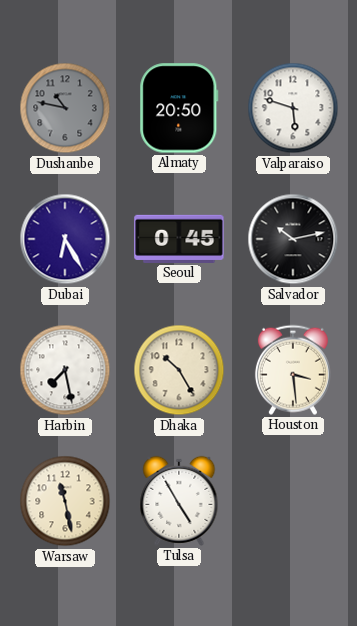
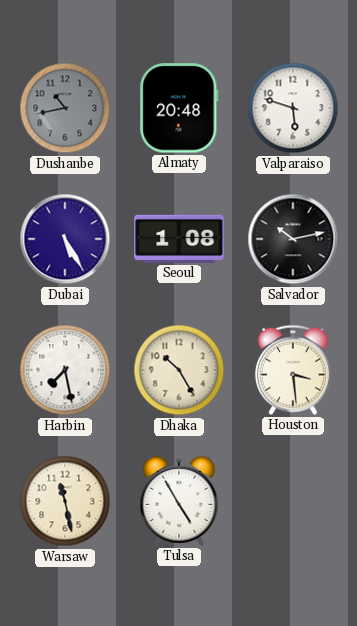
Dushanbe: 10:47 -> 10:43 (65, 108)
Almaty: 20:50 -> 20:48 (179, 108)
Dubai: 6:25 -> 5:25 (65, 239)
Seoul: 0:45 -> 1:08 (179, 239)
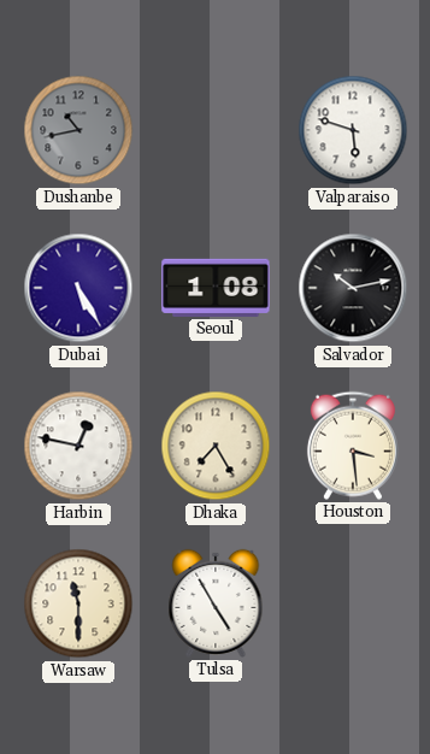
Almaty: 20:48 -> none (179, 108)
Harbin: 7:28 -> 12:47 (78, 446)
Dhaka: 10:25 -> 7:25 (216, 446)
Warsaw: 11:28 -> 11:30 (78, 603)
